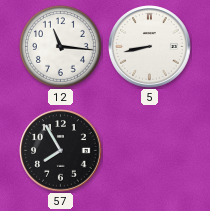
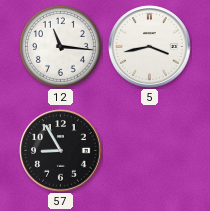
5: 8:43 -> 3:43 (150, 47)
57: 7:55 -> 8:55 (61, 151)
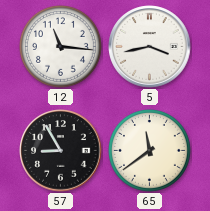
65: none -> 11:39 (149, 150)
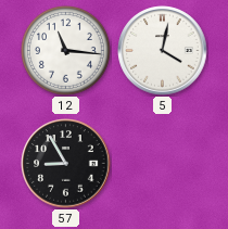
5: 3:43 -> 4:02 (163, 51)
65: 11:39 -> none (149, 150)
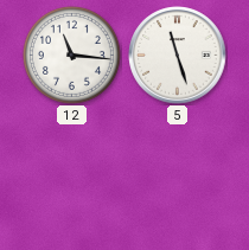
5: 4:02 -> 11:27 (178, 56)
57: 8:55 -> none (66, 164)
